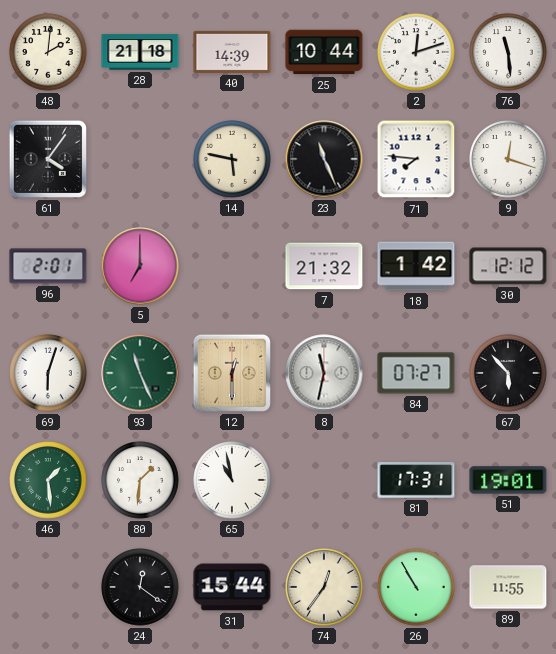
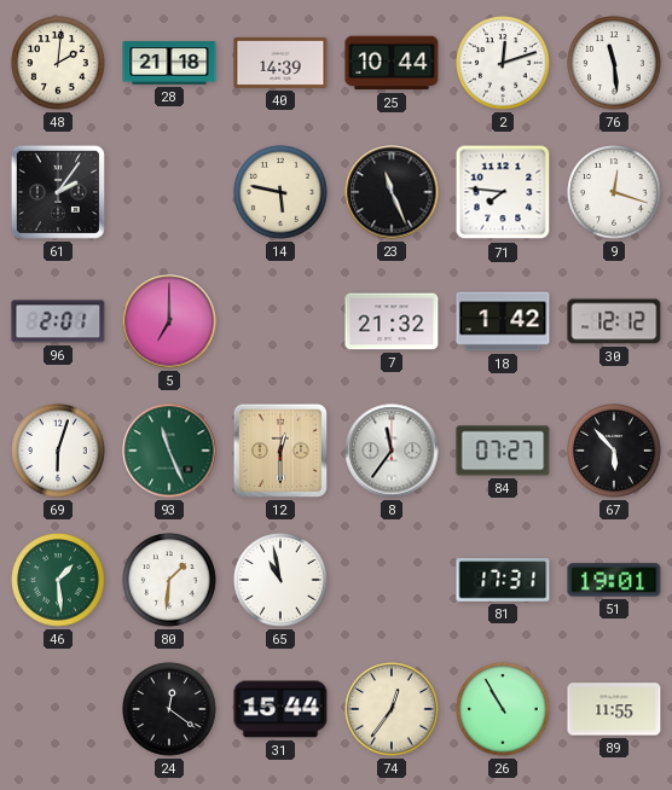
61: 4:06 -> 2:06 (58, 192)
8: 11:32 -> 11:36 (392, 451)
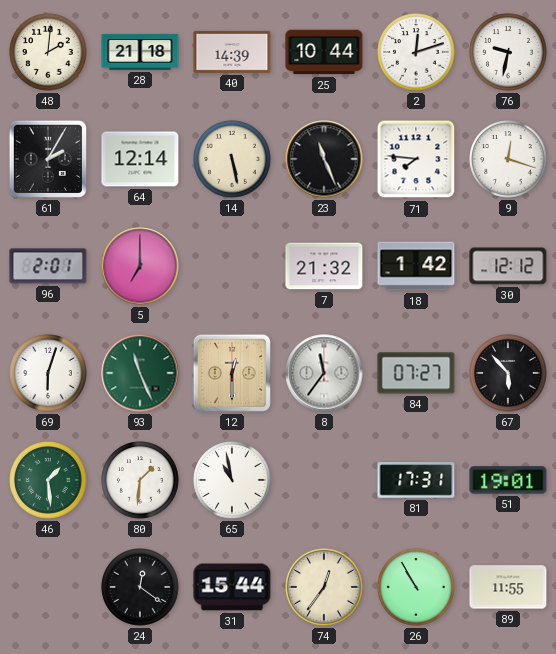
76: 11:29 -> 9:32 (508, 52)
61: 2:06 -> 2:05 (48, 159)
64: none -> 12:14 (140, 159)
14: 5:47 -> 5:28 (232, 159)
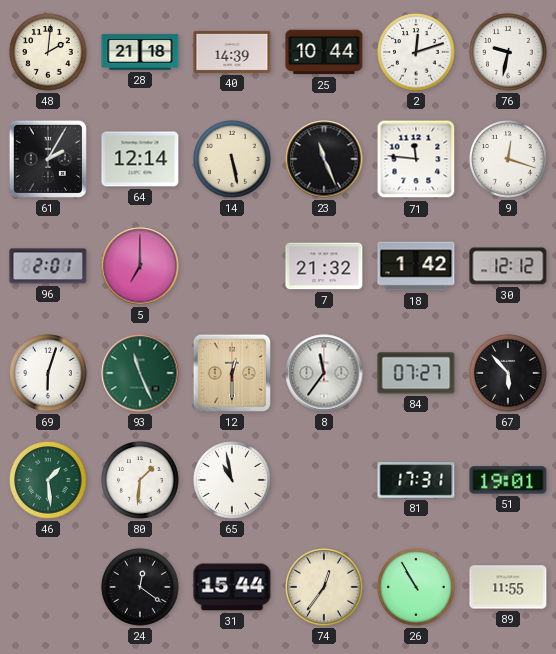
71: 7:46 -> 11:46 (416, 159)
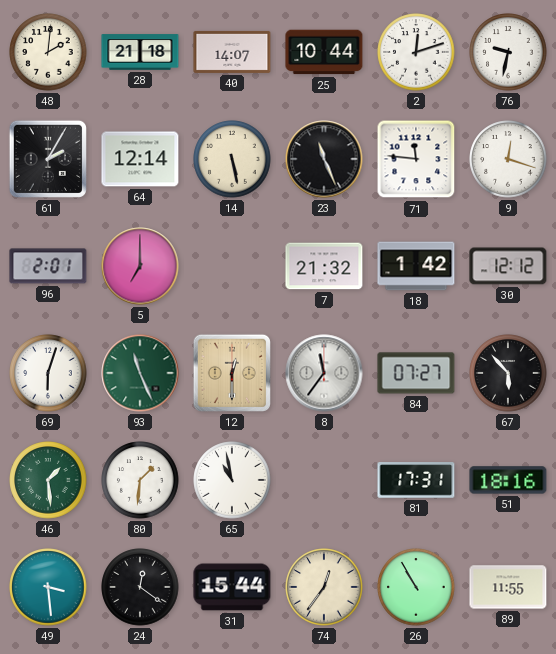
40: 14:39 -> 14:07 (232, 52)
51: 19:01 -> 18:16 (508, 480)
49: none -> 3:29 (48, 587)
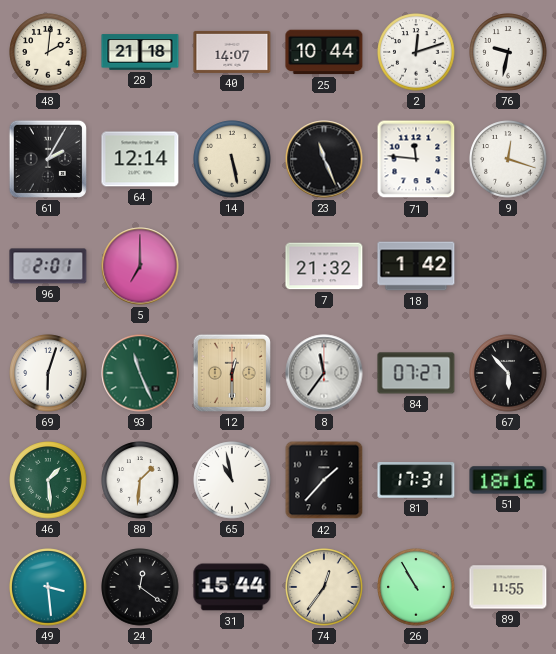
30: 12:12 -> none (508, 266)
42: none -> 1:37 (324, 480)
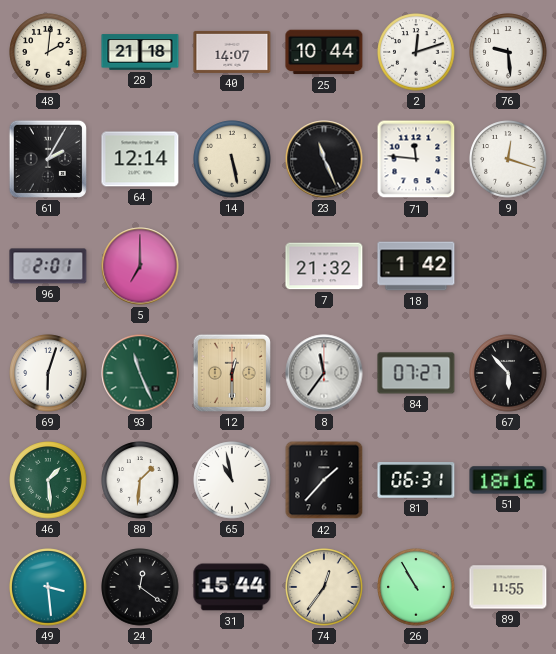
76: 9:32 -> 9:29 (508, 52)
81: 17:31 -> 06:31 (416, 480)
